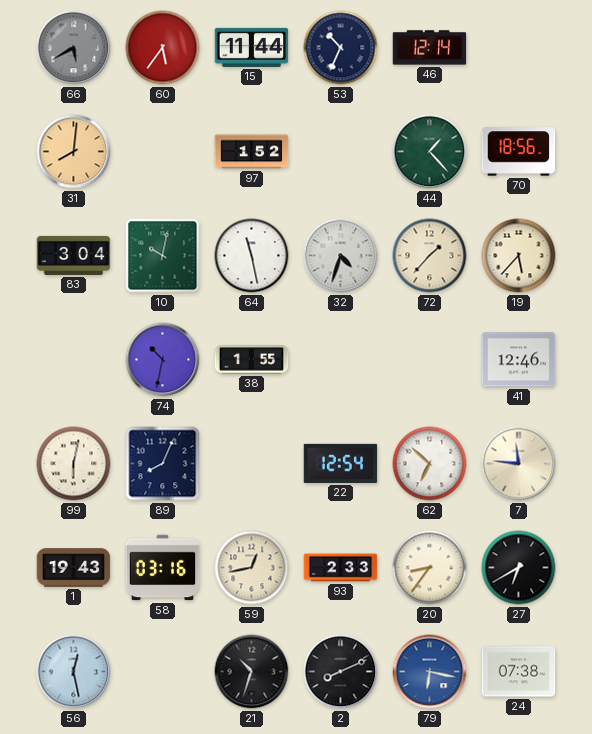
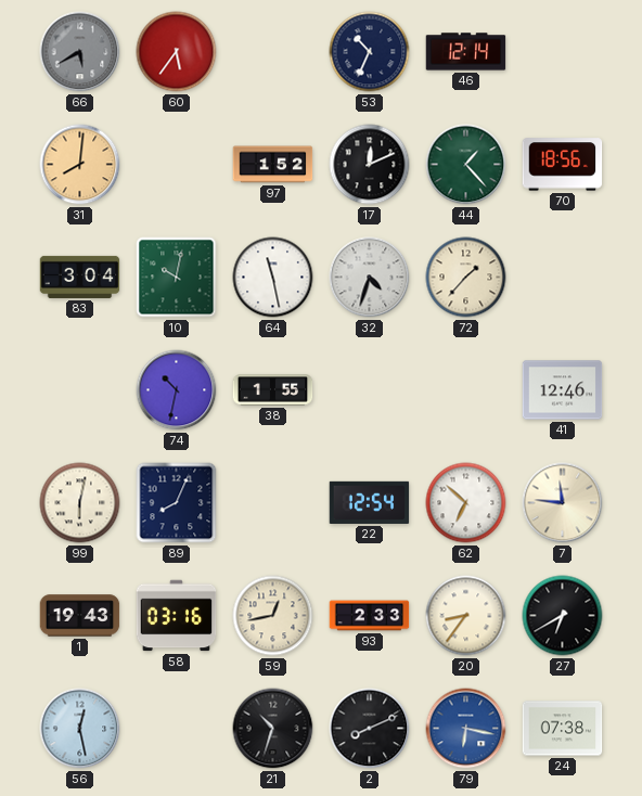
15: 11:44 -> none (252, 47)
17: none -> 12:11 (370, 165)
19: 5:37 -> none (519, 256)
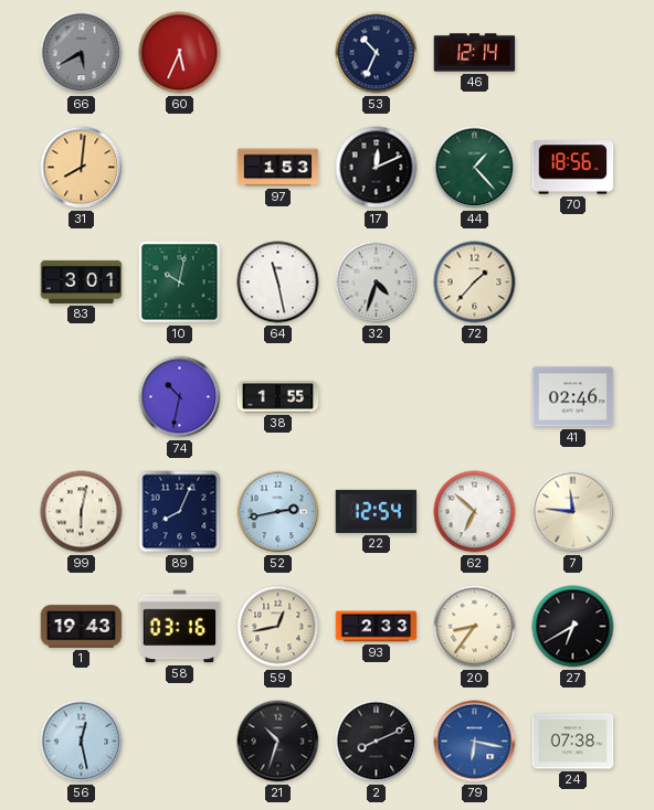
60: 5:36 -> 5:34 (180, 53)
97: 1:52 -> 1:53 (278, 168)
83: 3:04 -> 3:01 (82, 281)
41: 12:46 -> 02:46 (573, 397)
52: none -> 2:43 (278, 512)
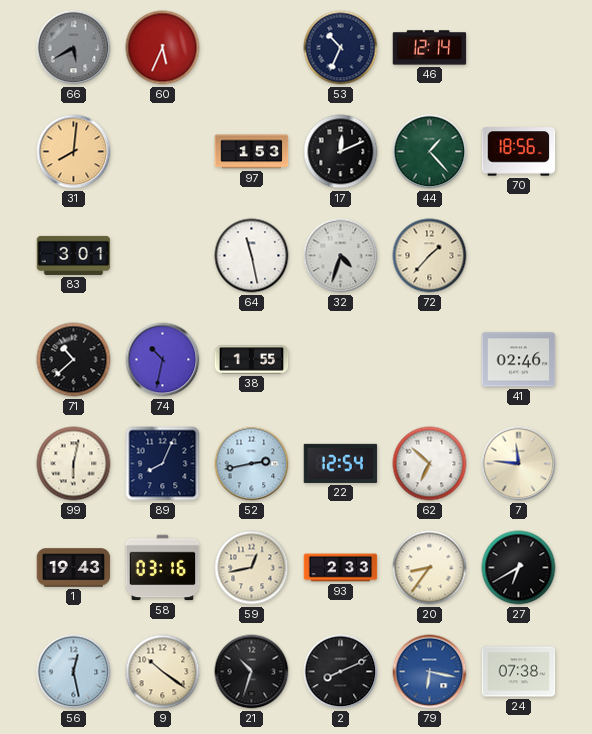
10: 10:02 -> none (180, 283)
71: none -> 10:38 (74, 360)
9: none -> 10:21 (163, 672)
